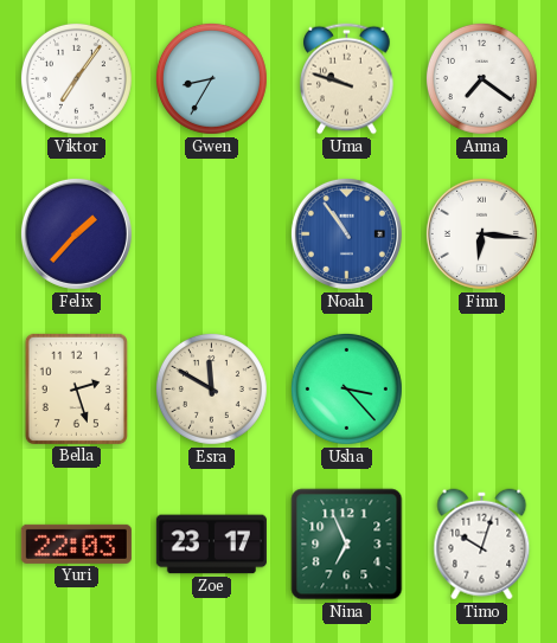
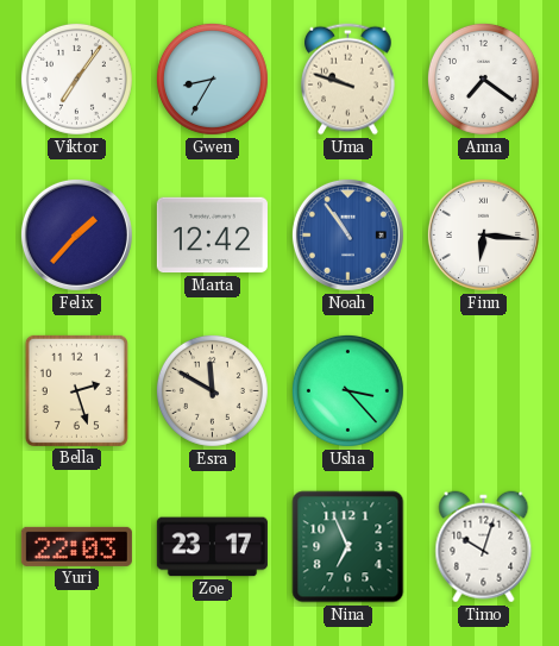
Marta: none -> 12:42 (212, 236)
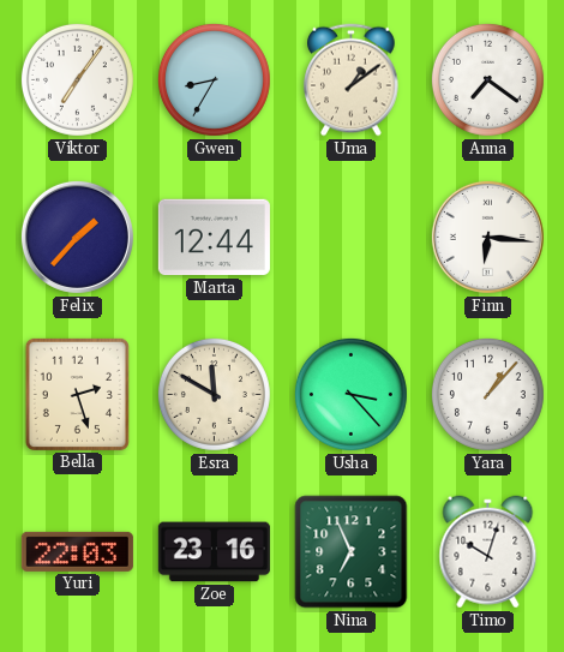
Uma: 9:48 -> 1:09 (352, 80)
Marta: 12:42 -> 12:44 (214, 238)
Noah: 10:54 -> none (347, 234)
Yara: none -> 1:07 (487, 394)
Zoe: 23:17 -> 23:16 (214, 552)
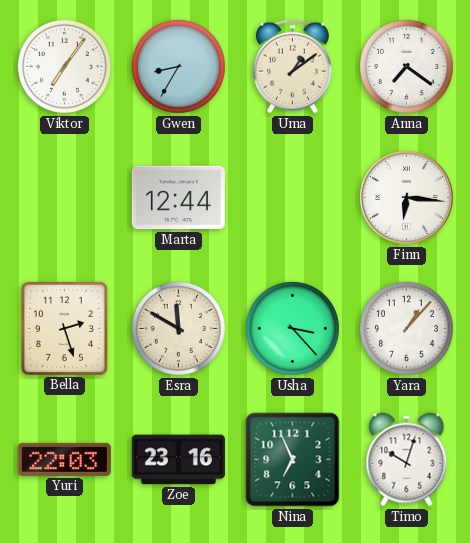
Felix: 1:37 -> none (77, 237)
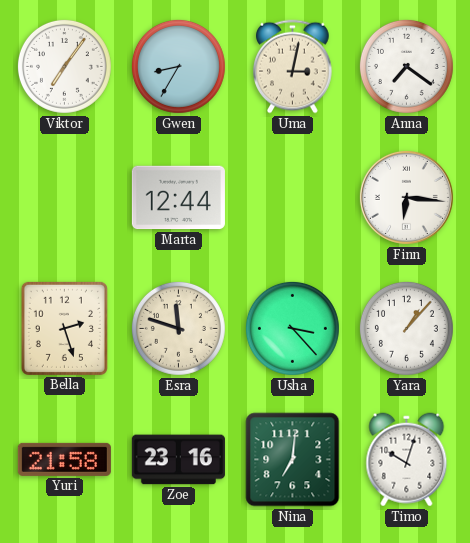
Uma: 1:09 -> 3:02 (293, 67)
Esra: 11:50 -> 11:48 (178, 328)
Yuri: 22:03 -> 21:58 (64, 459)
Nina: 6:56 -> 7:01 (293, 460)
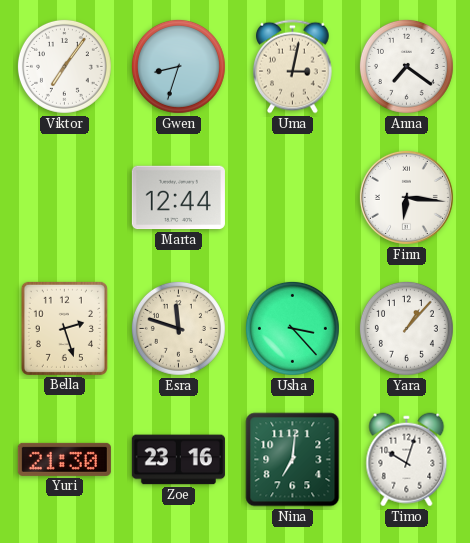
Gwen: 8:35 -> 8:33 (178, 66)
Yuri: 21:58 -> 21:30 (64, 459)
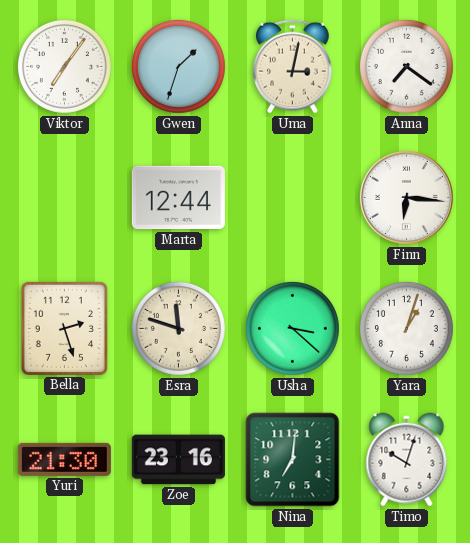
Gwen: 8:33 -> 1:33 (178, 66)
Usha: 3:23 -> 3:22 (292, 328)
Yara: 1:07 -> 1:03 (406, 328)
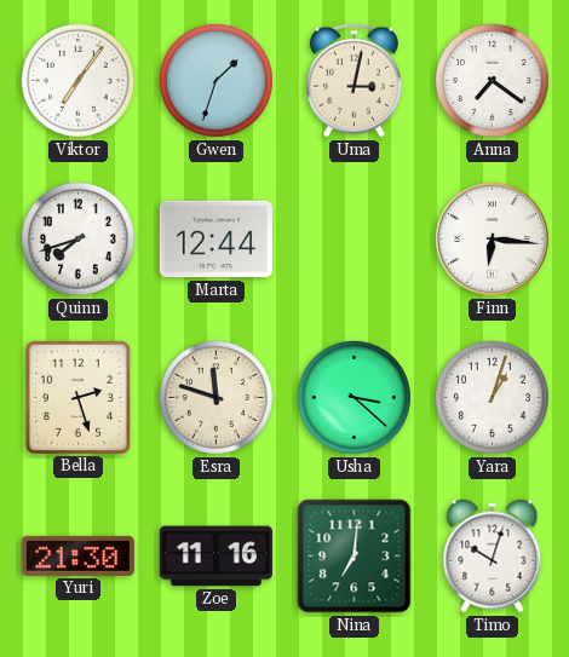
Quinn: none -> 7:42 (77, 238)
Zoe: 23:16 -> 11:16 (215, 557)
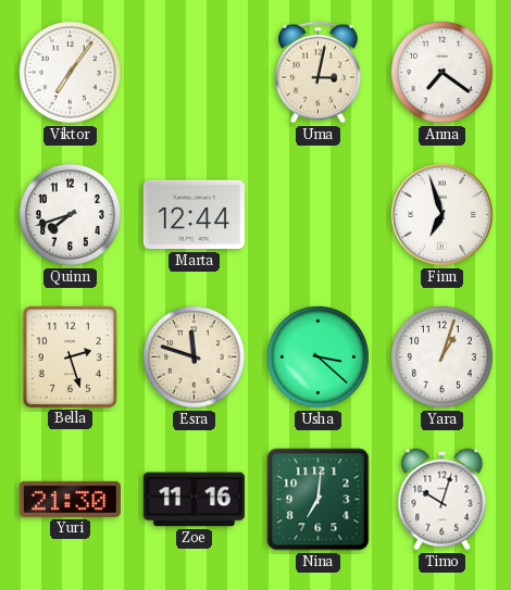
Gwen: 1:33 -> none (215, 80)
Finn: 6:16 -> 6:57 (441, 214)
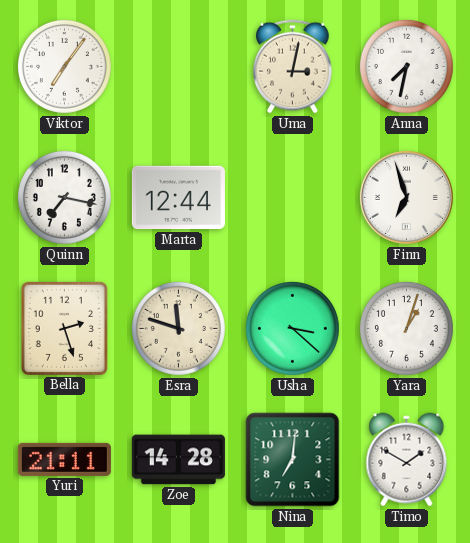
Anna: 7:21 -> 7:32 (406, 66)
Quinn: 7:42 -> 7:17 (64, 197)
Yuri: 21:30 -> 21:11 (64, 459)
Zoe: 11:16 -> 14:28 (178, 460)
Timo: 10:03 -> 1:50 (407, 460)
